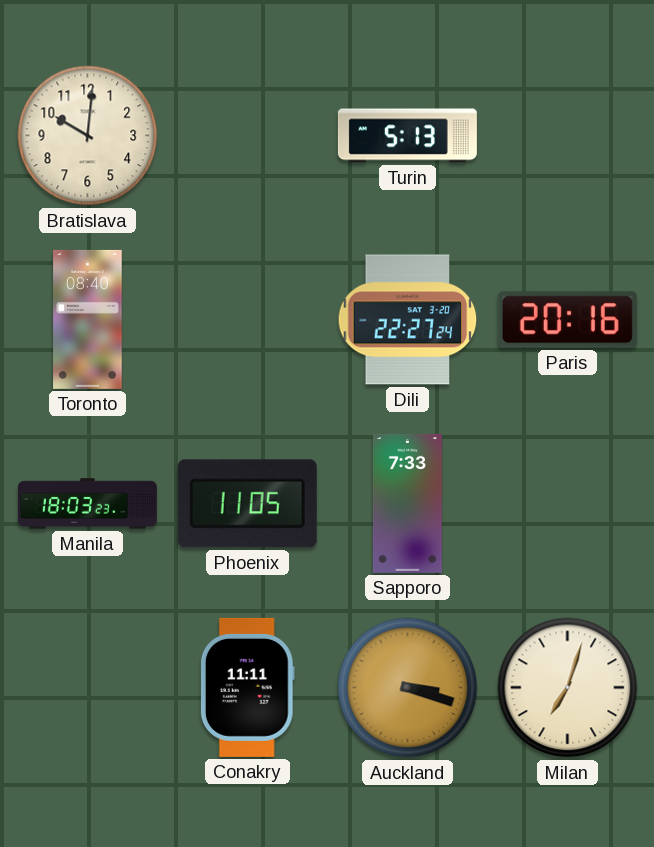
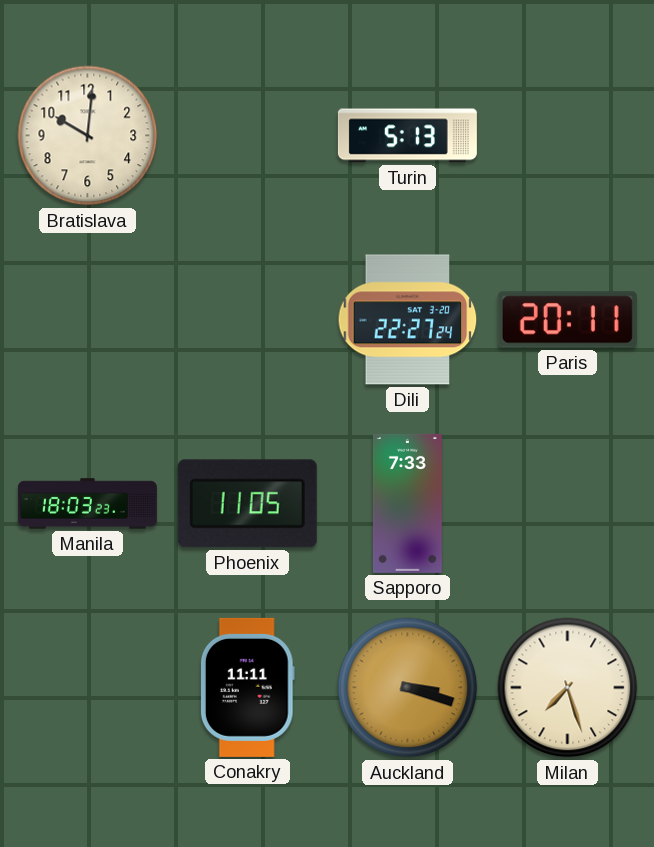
Toronto: 08:40 -> none (88, 319)
Paris: 20:16 -> 20:11 (567, 320)
Milan: 7:03 -> 7:27 (568, 688)
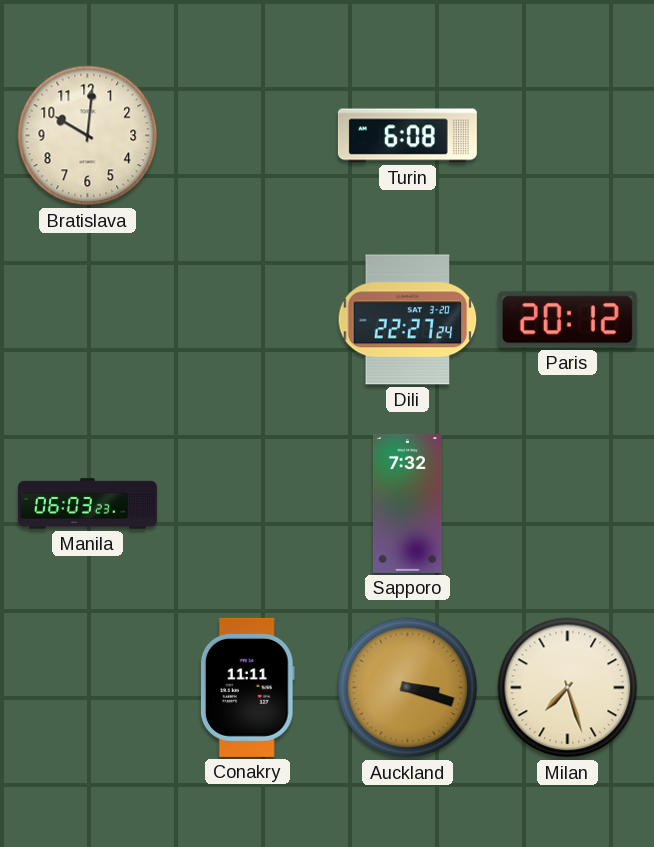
Turin: 5:13 -> 6:08 (407, 136)
Paris: 20:11 -> 20:12 (567, 320)
Manila: 18:03 -> 06:03 (87, 504)
Phoenix: 11:05 -> none (247, 504)
Sapporo: 7:33 -> 7:32 (407, 503)
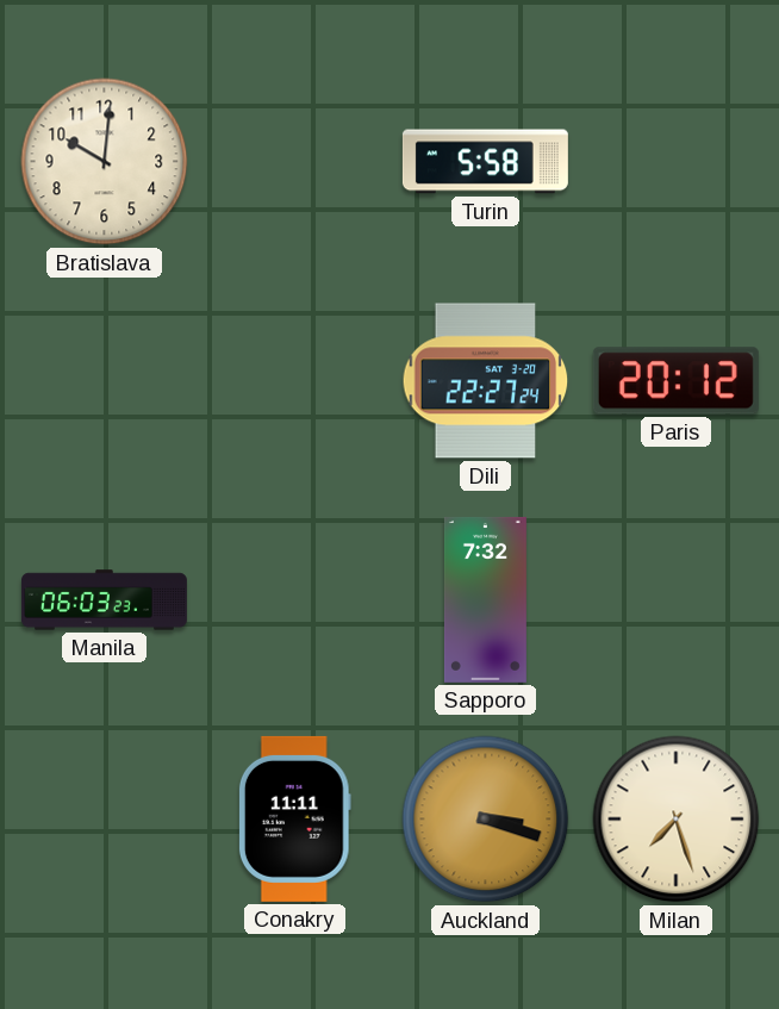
Turin: 6:08 -> 5:58 (485, 162)
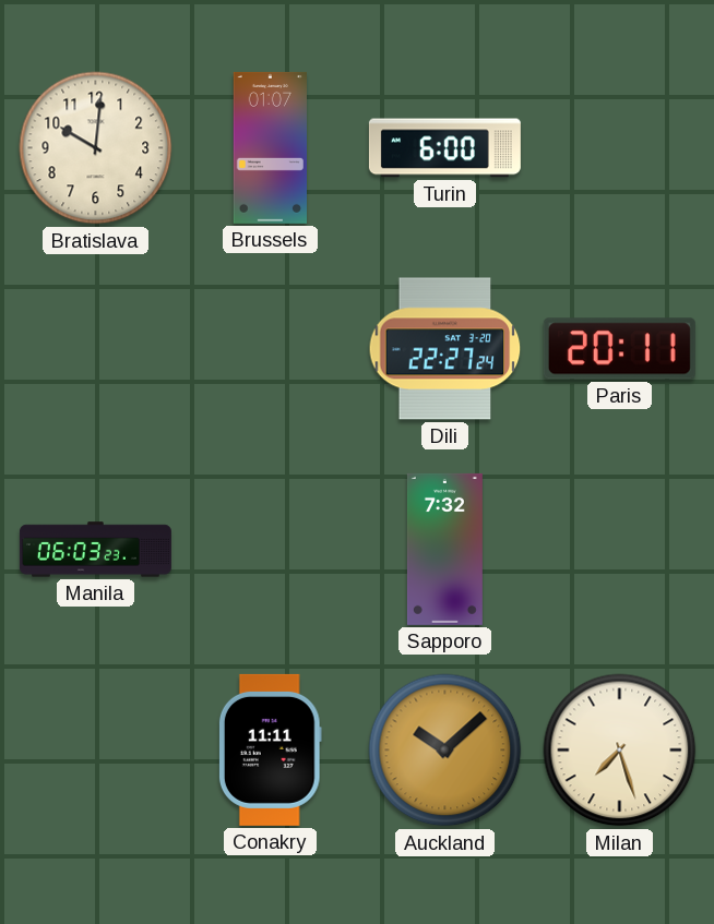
Brussels: none -> 01:07 (270, 147)
Turin: 5:58 -> 6:00 (444, 148)
Paris: 20:12 -> 20:11 (619, 349)
Auckland: 3:18 -> 10:08 (445, 751)
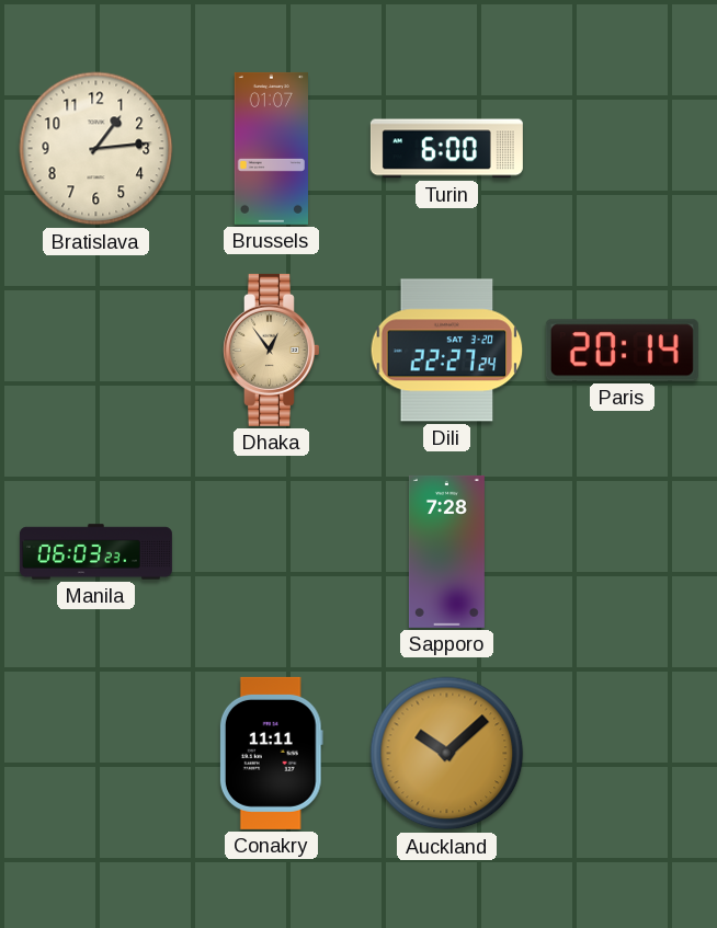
Bratislava: 10:01 -> 1:14 (96, 149)
Dhaka: none -> 12:54 (272, 350)
Paris: 20:11 -> 20:14 (622, 351)
Sapporo: 7:32 -> 7:28 (446, 551)
Milan: 7:27 -> none (620, 751)
